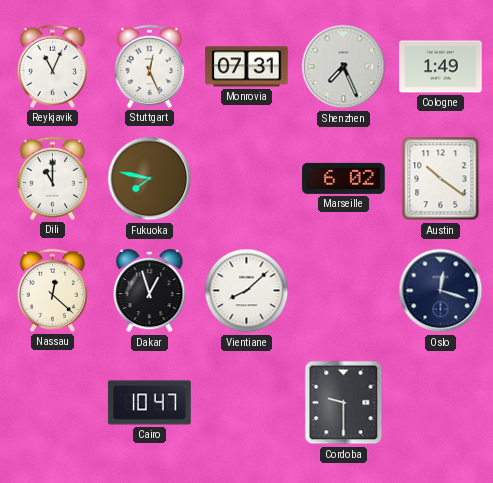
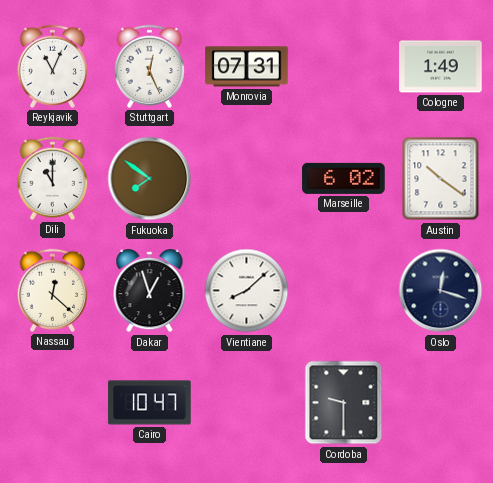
Shenzhen: 7:26 -> none (344, 67)
Fukuoka: 7:47 -> 7:51 (150, 179)
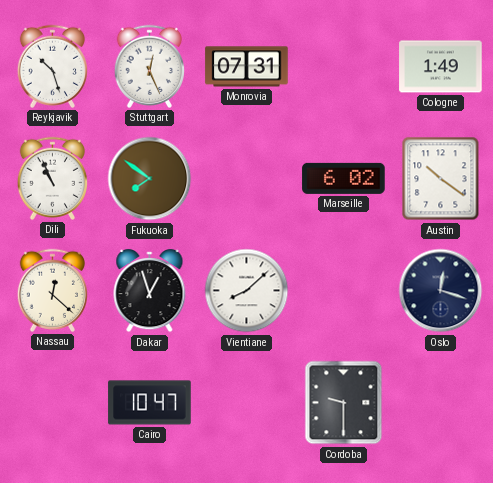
Reykjavik: 11:04 -> 10:27 (52, 66)
Dili: 11:00 -> 10:56 (52, 178)
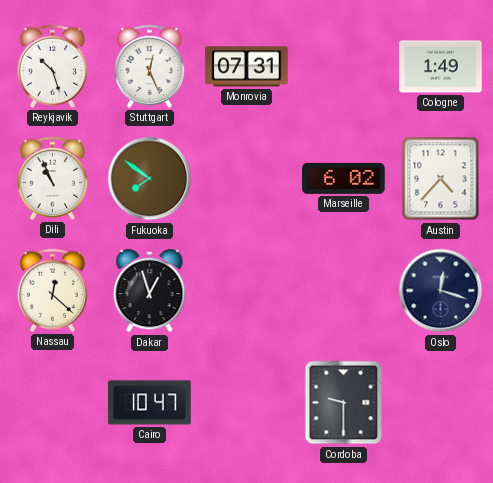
Austin: 10:21 -> 4:37 (441, 179)
Vientiane: 8:08 -> none (247, 291)
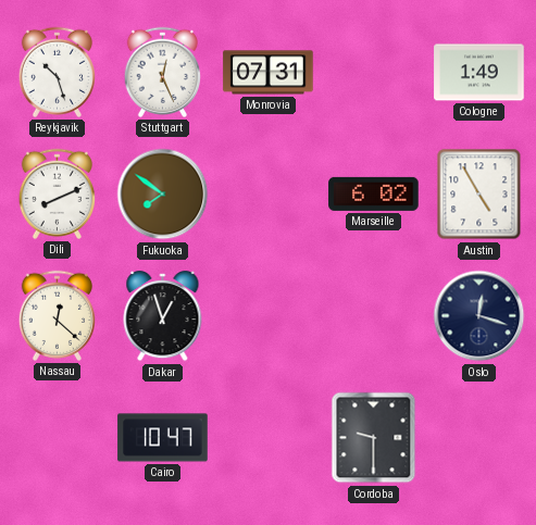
Dili: 10:56 -> 8:11 (57, 193)
Austin: 4:37 -> 4:55 (479, 195)
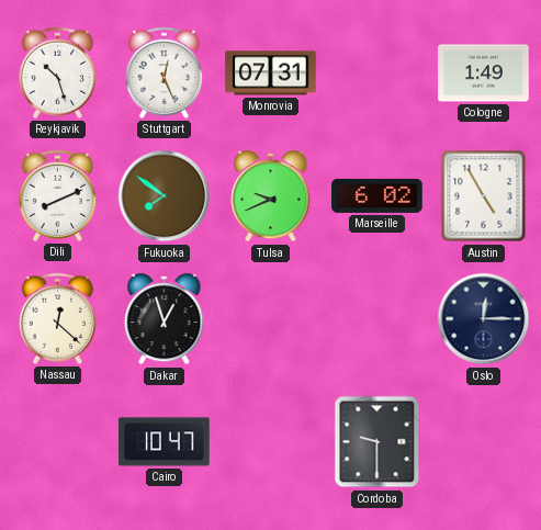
Tulsa: none -> 9:41 (271, 196)
Oslo: 12:18 -> 12:15 (484, 319)
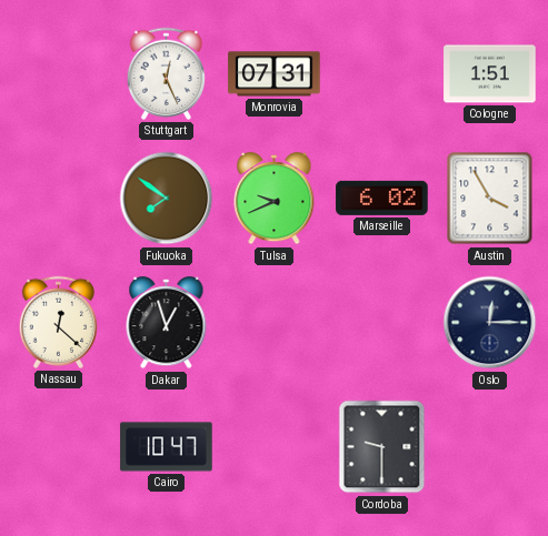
Reykjavik: 10:27 -> none (57, 72)
Cologne: 1:49 -> 1:51 (490, 74)
Dili: 8:11 -> none (57, 195)
Austin: 4:55 -> 3:55 (490, 199)
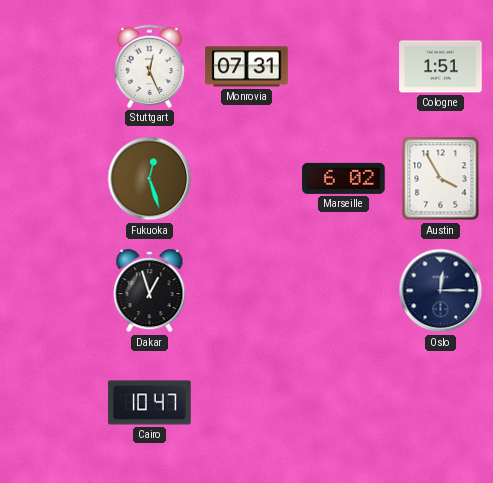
Fukuoka: 7:51 -> 12:27 (150, 179)
Tulsa: 9:41 -> none (275, 199)
Nassau: 12:22 -> none (58, 322)
Cordoba: 9:30 -> none (382, 447)
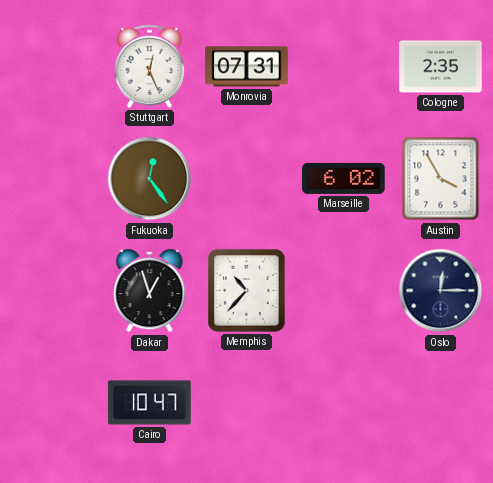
Cologne: 1:51 -> 2:35 (441, 67)
Fukuoka: 12:27 -> 12:24 (150, 179)
Memphis: none -> 10:37 (247, 291)
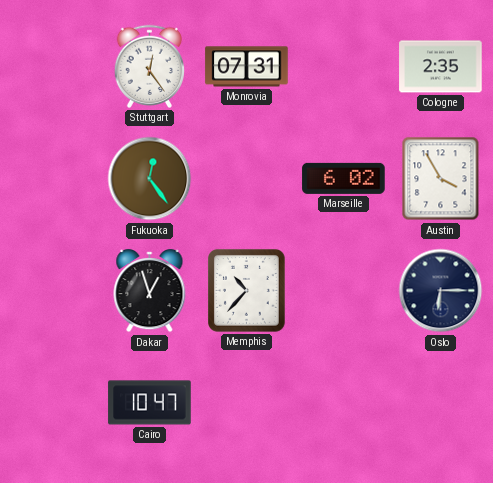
Stuttgart: 12:26 -> 12:24 (149, 66)
Oslo: 12:15 -> 6:15 (441, 291)
